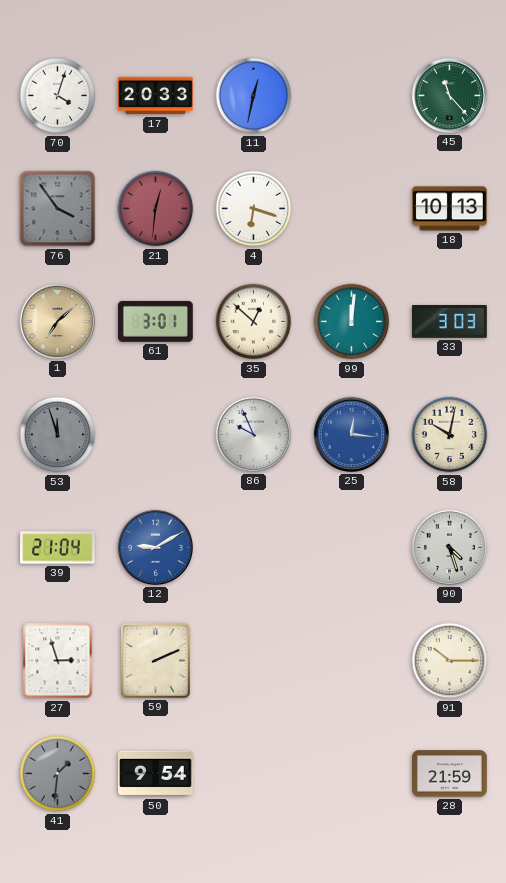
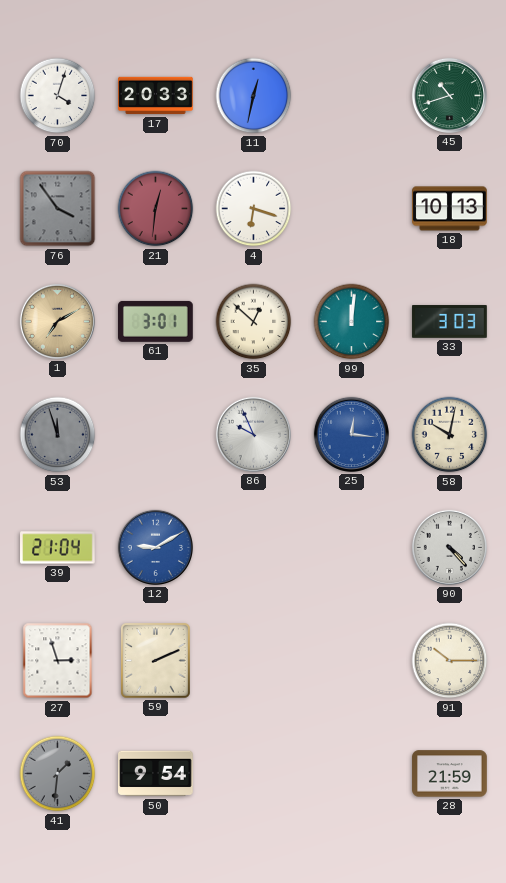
45: 11:23 -> 10:42 (449, 95)
1: 7:08 -> 7:10 (57, 321)
90: 4:27 -> 4:23 (449, 547)
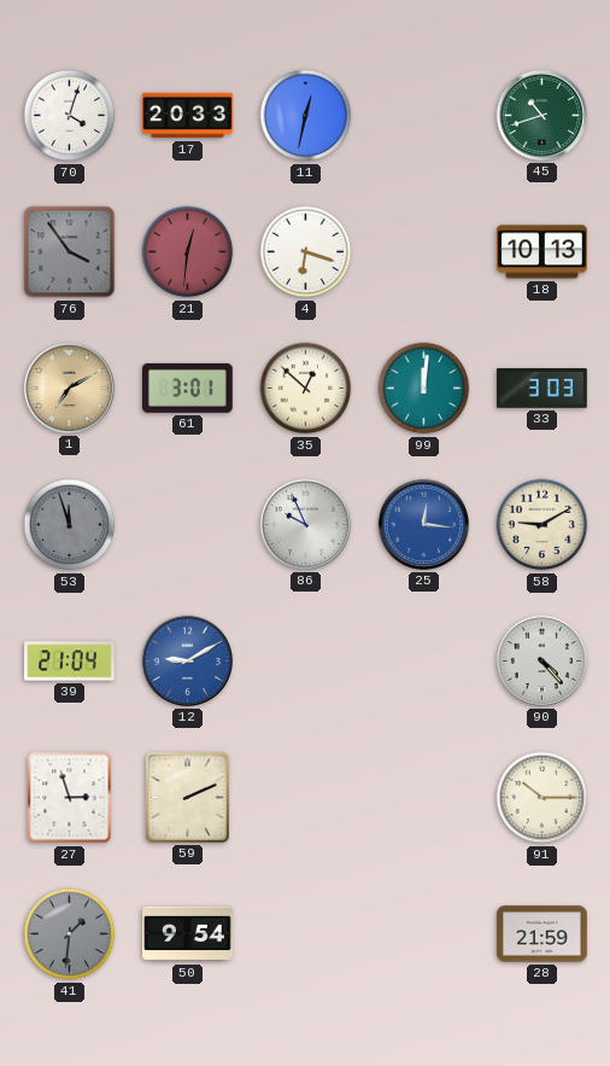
58: 10:02 -> 9:10 (542, 525)
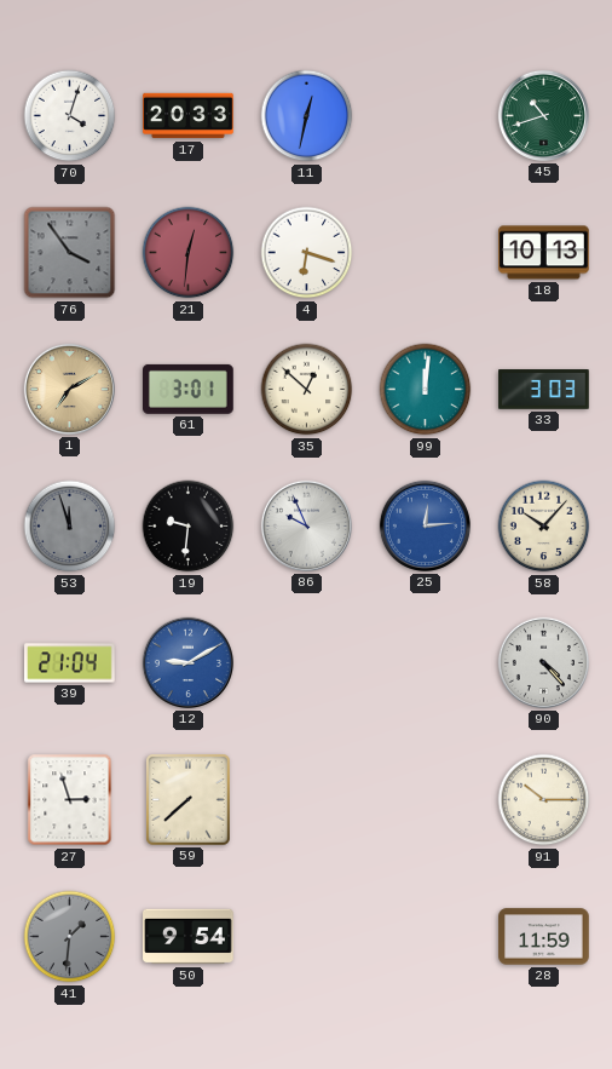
19: none -> 9:31 (189, 527)
25: 12:16 -> 12:14 (425, 525)
58: 9:10 -> 10:07 (544, 527)
59: 2:11 -> 7:38 (189, 800)
28: 21:59 -> 11:59 (544, 937)
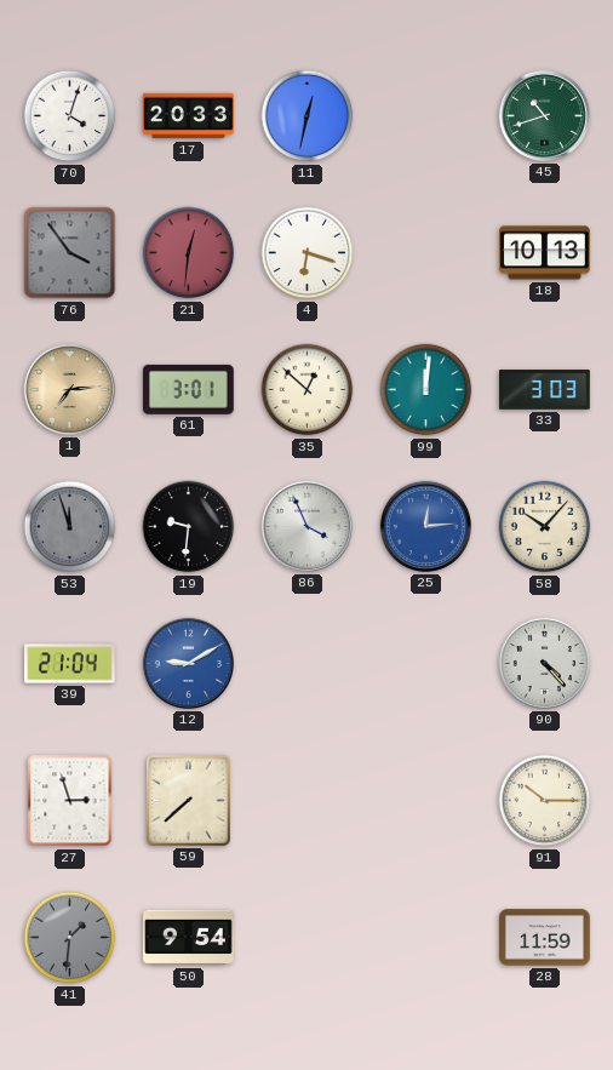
1: 7:10 -> 7:14 (69, 389)
86: 9:56 -> 3:56 (306, 526)
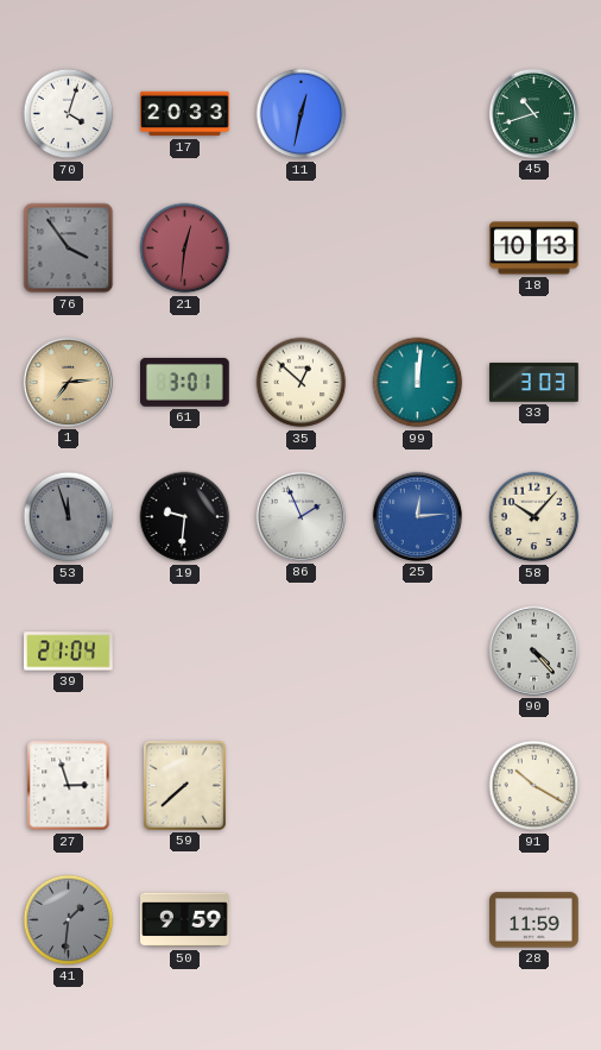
4: 6:18 -> none (308, 253)
86: 3:56 -> 1:56 (300, 516)
12: 9:10 -> none (188, 663)
91: 10:15 -> 10:20 (534, 786)
50: 9:54 -> 9:59 (185, 920)
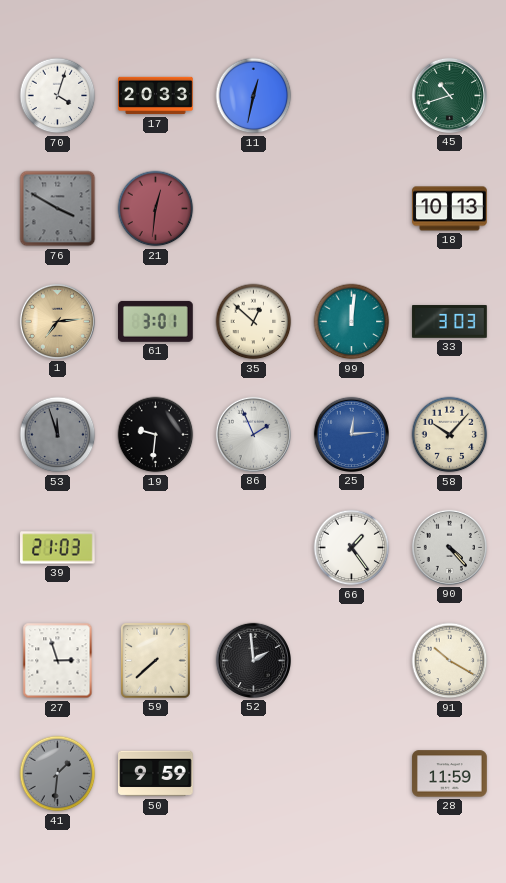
76: 3:54 -> 3:50 (58, 209)
39: 21:04 -> 21:03 (58, 548)
66: none -> 1:24 (352, 548)
52: none -> 1:59 (253, 660)
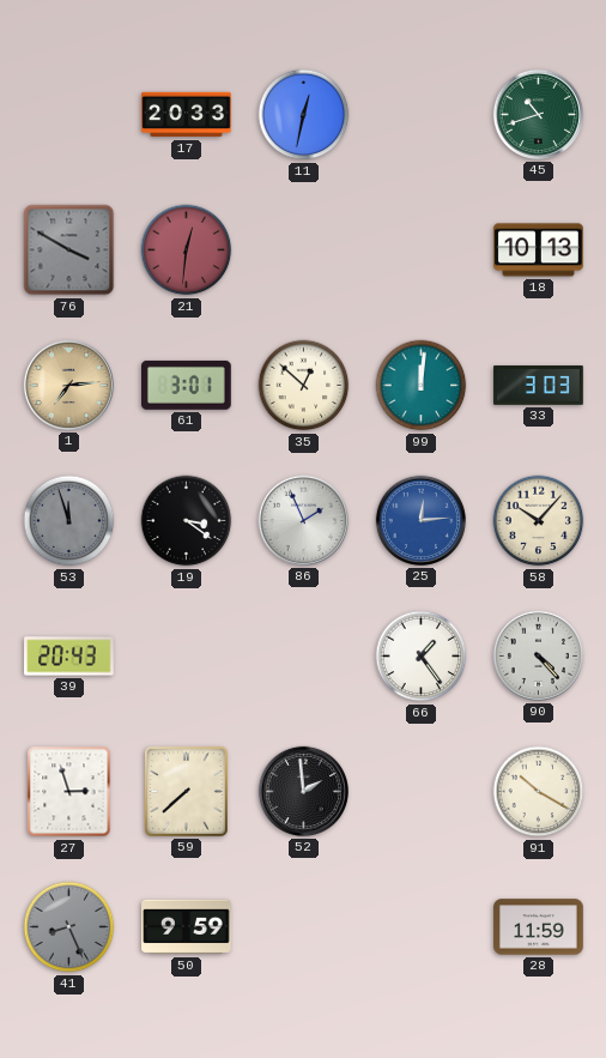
70: 4:03 -> none (58, 96)
19: 9:31 -> 3:21 (187, 521)
39: 21:03 -> 20:43 (69, 657)
41: 1:31 -> 8:26 (69, 927)
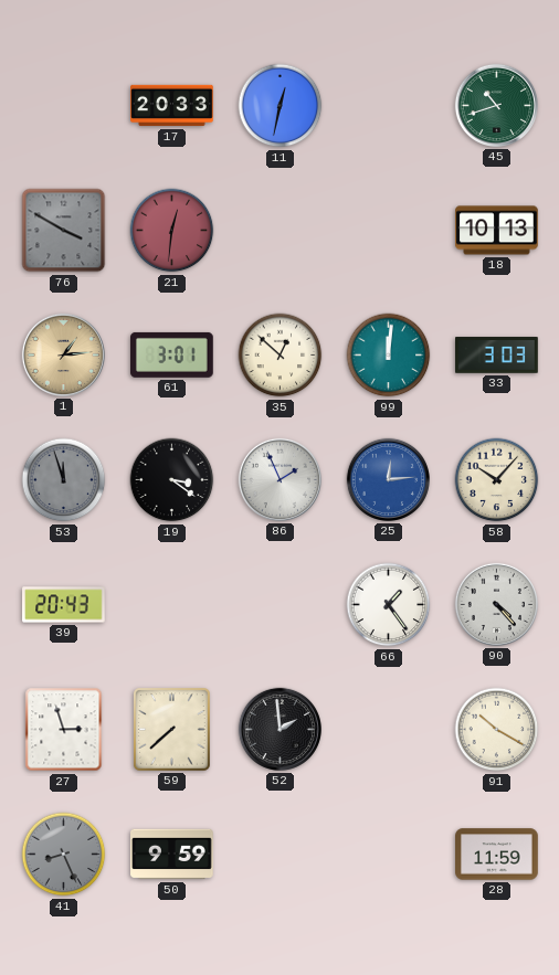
1: 7:14 -> 1:14 (63, 354)
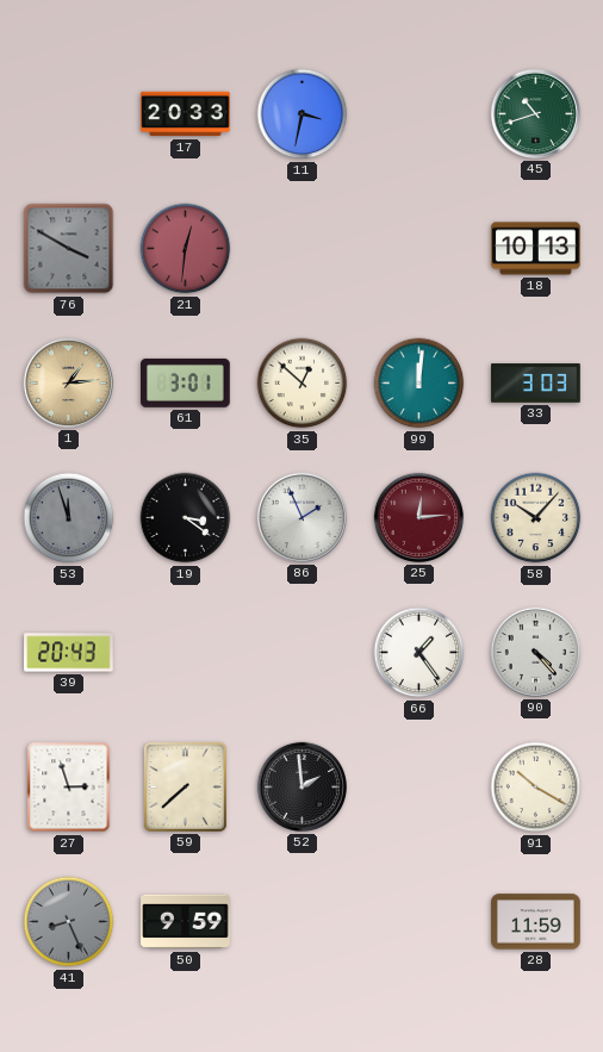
11: 12:32 -> 3:32 (303, 114)
25 dial: blue -> burgundy (418, 517)
